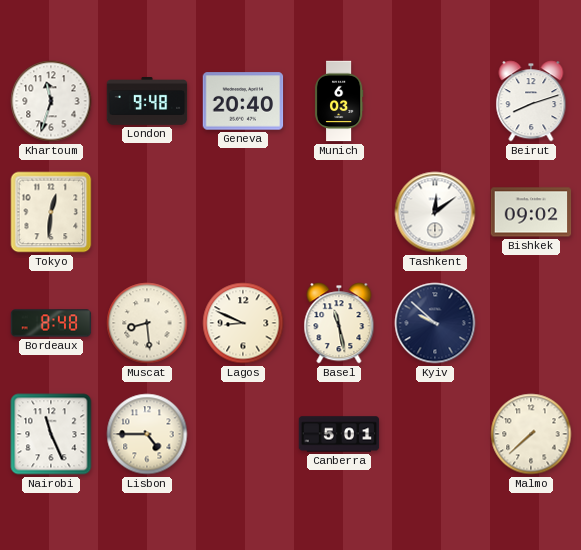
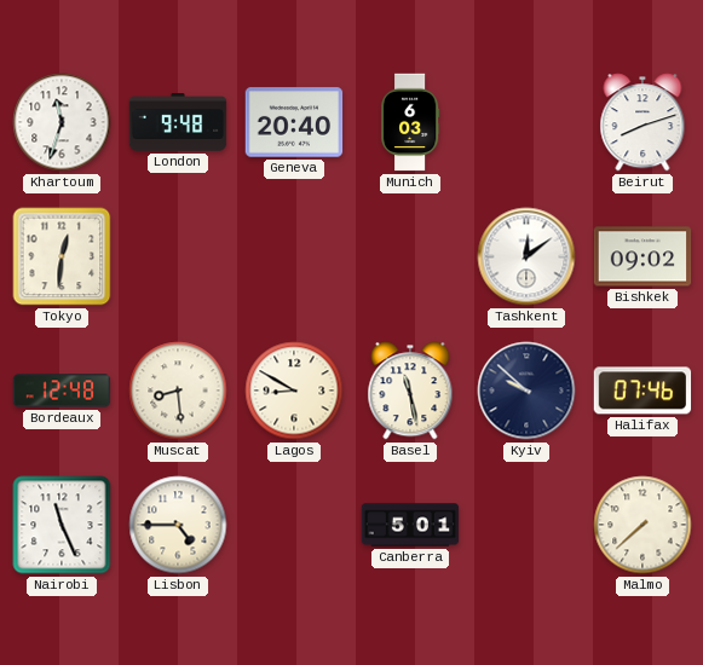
Bordeaux: 8:48 -> 12:48 (62, 391)
Lagos: 8:49 -> 8:50 (294, 391)
Halifax: none -> 07:46 (643, 391)
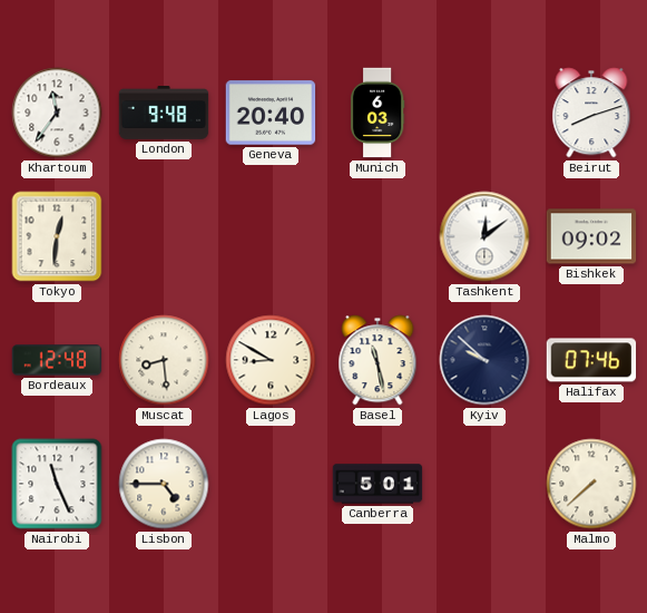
Khartoum: 11:33 -> 11:36 (57, 113)
